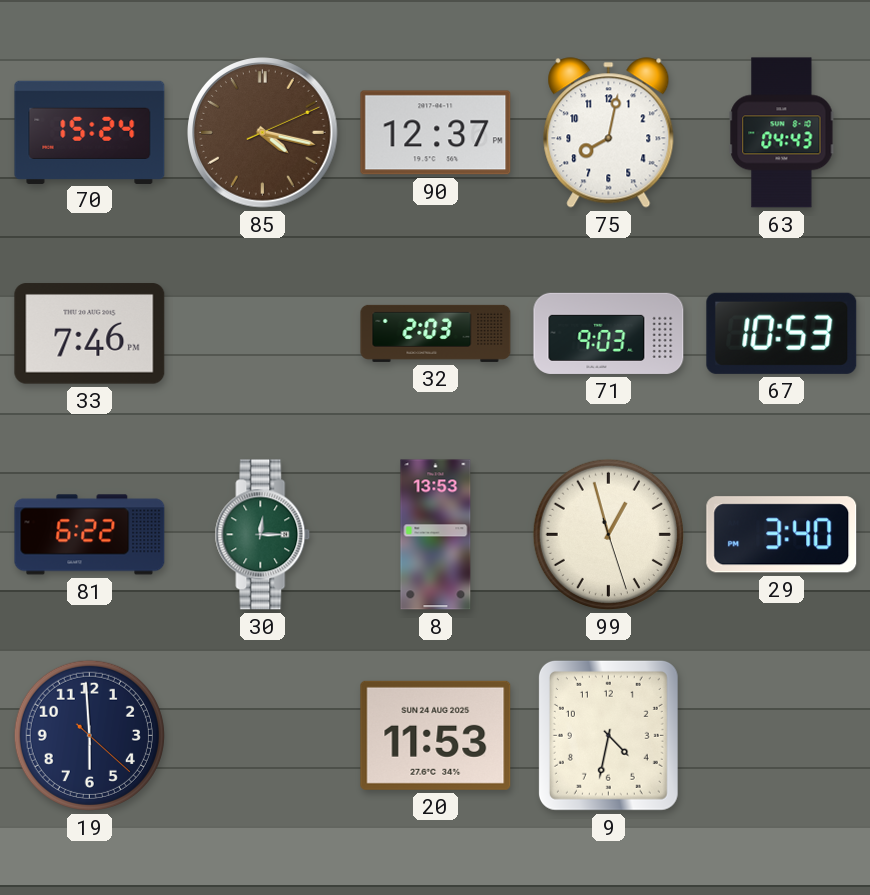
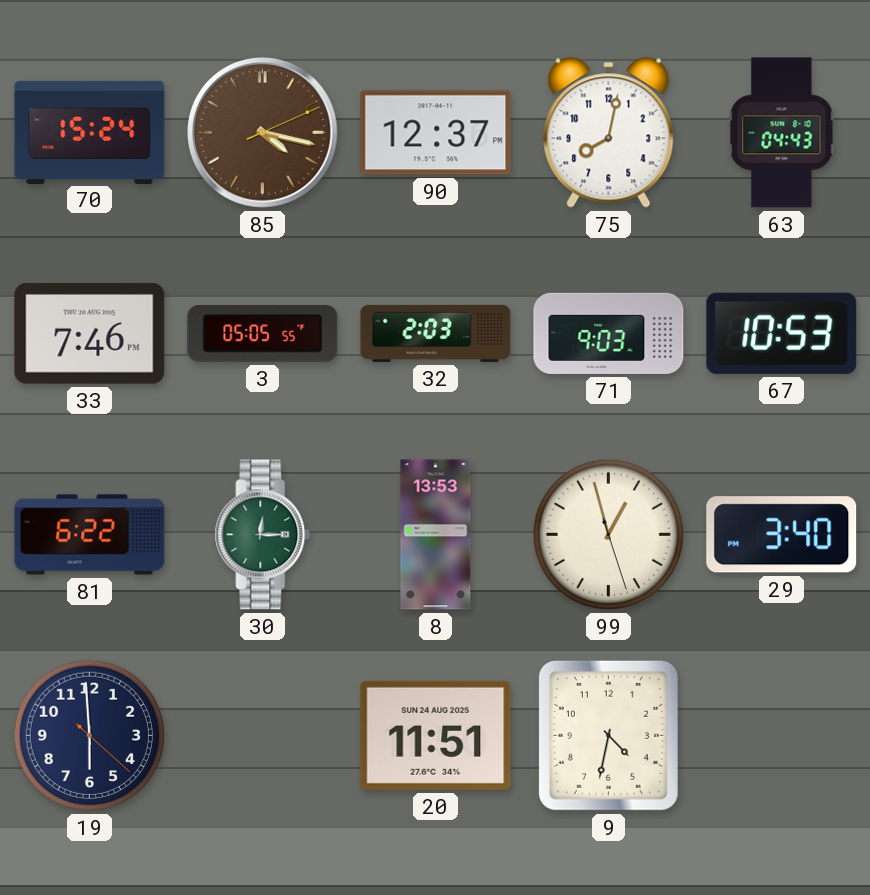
3: none -> 05:05 (263, 333)
20: 11:53 -> 11:51 (436, 735)
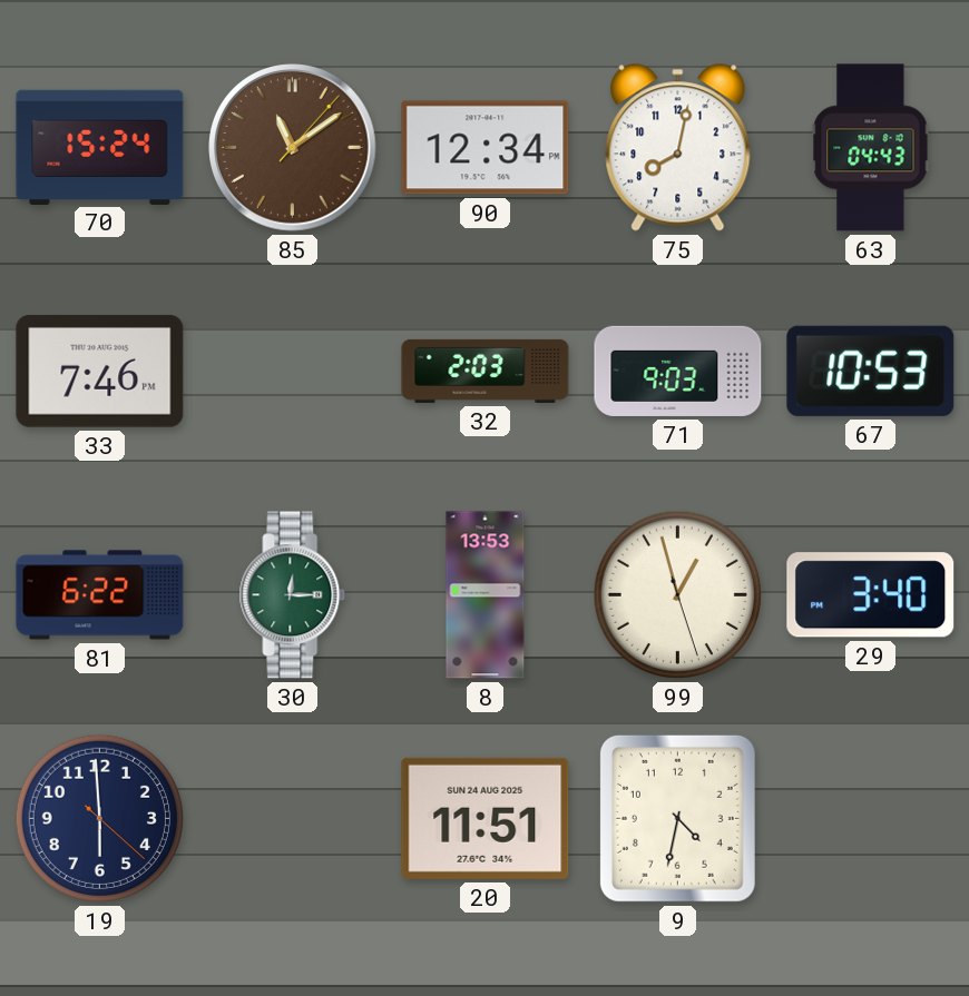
85: 4:17 -> 11:09 (293, 148)
90: 12:37 -> 12:34 (486, 148)
3: 05:05 -> none (263, 333)
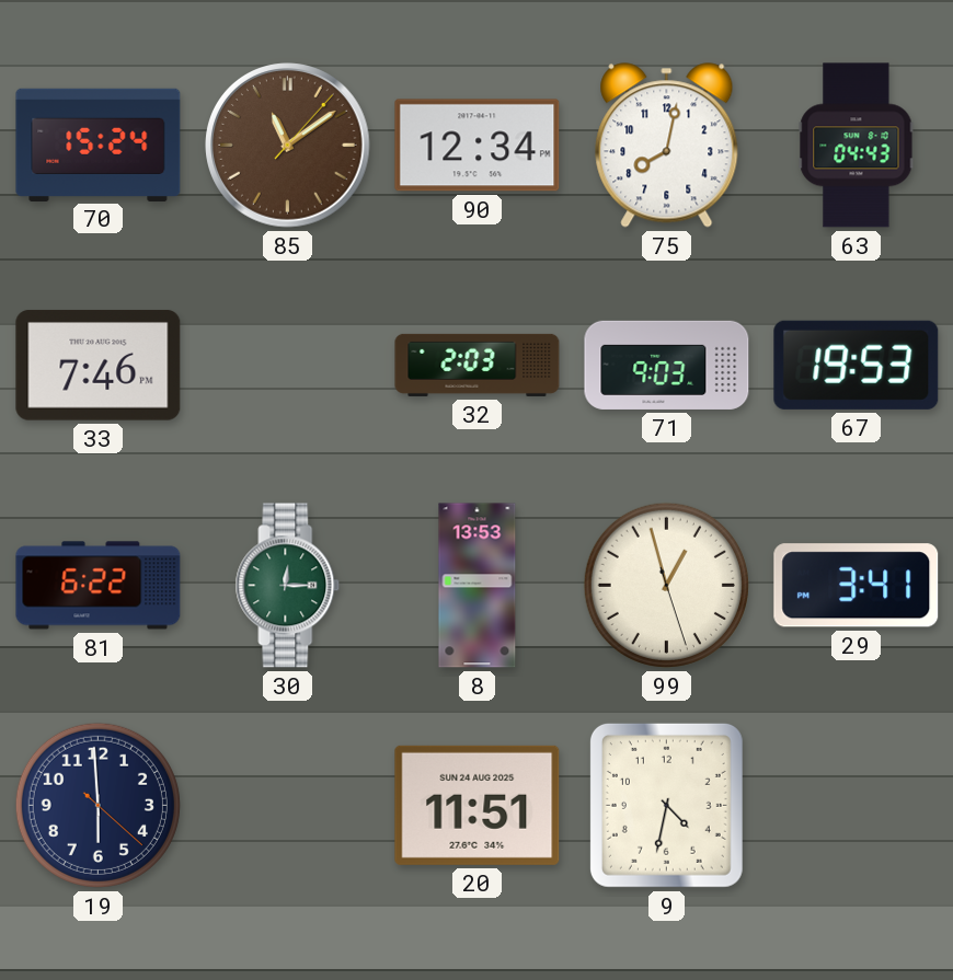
67: 10:53 -> 19:53 (857, 365)
29: 3:40 -> 3:41 (857, 586)
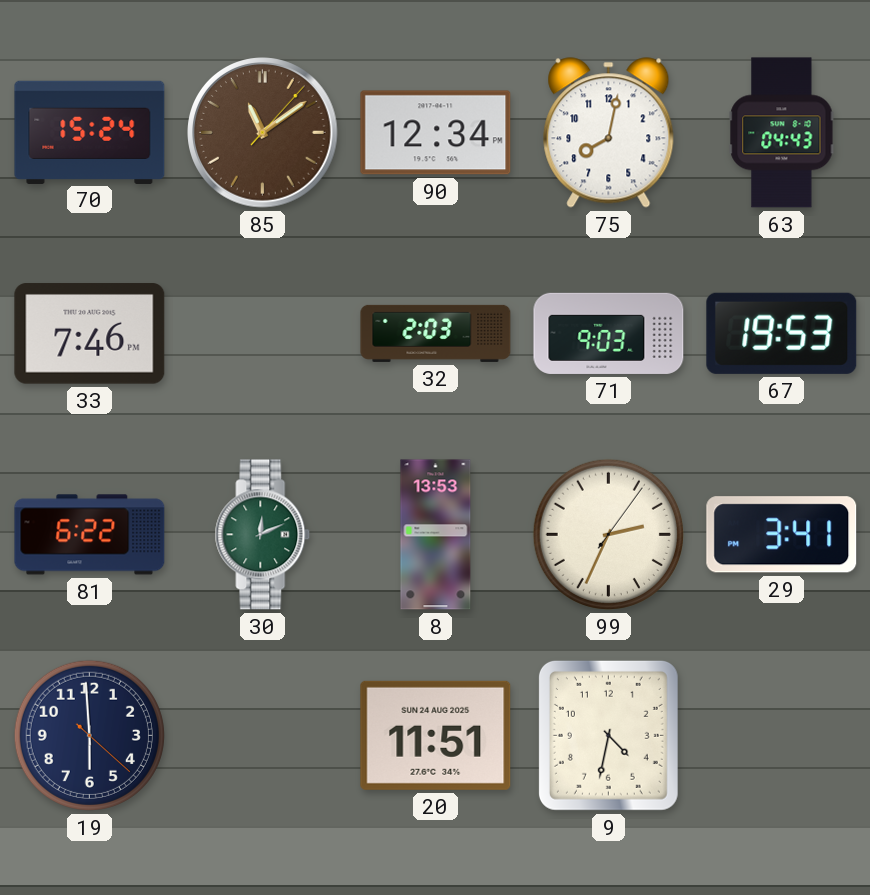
30: 12:15 -> 12:11 (263, 535)
99: 12:57 -> 2:34 (608, 534)
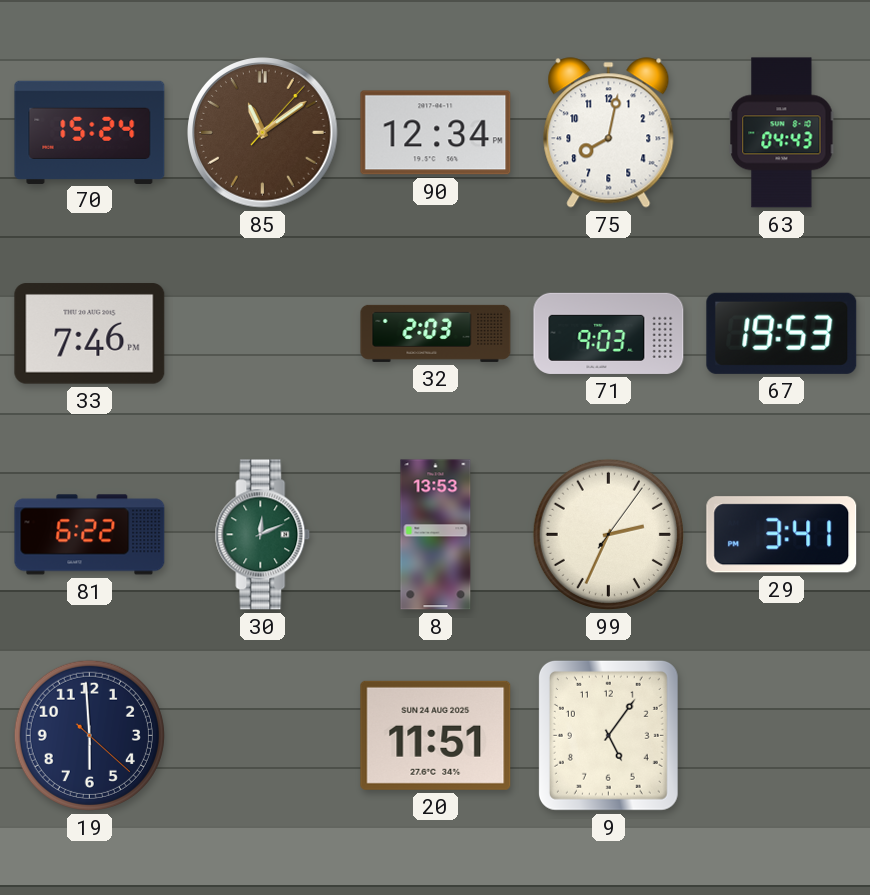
9: 4:32 -> 5:06 (608, 735)
